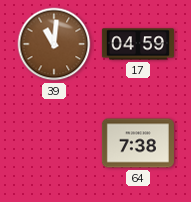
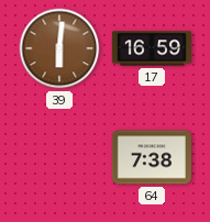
39: 11:01 -> 6:01 (59, 48)
17: 04:59 -> 16:59 (152, 48)
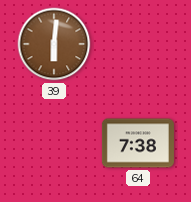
17: 16:59 -> none (152, 48)
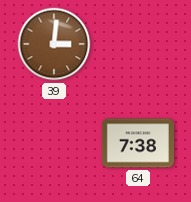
39: 6:01 -> 3:01 (54, 44)
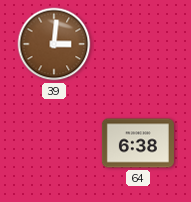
64: 7:38 -> 6:38 (138, 143)
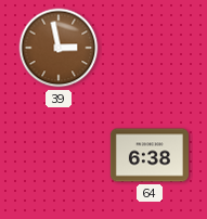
39: 3:01 -> 2:58 (59, 48)
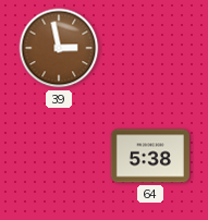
64: 6:38 -> 5:38 (150, 156)
